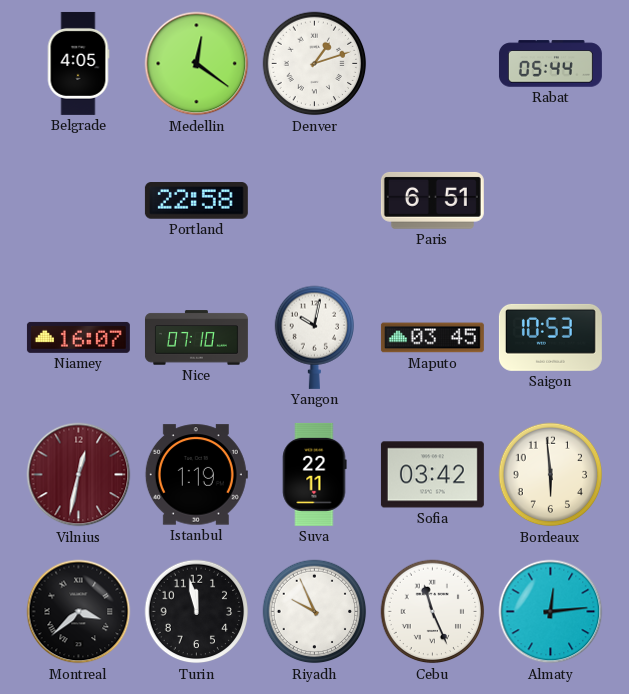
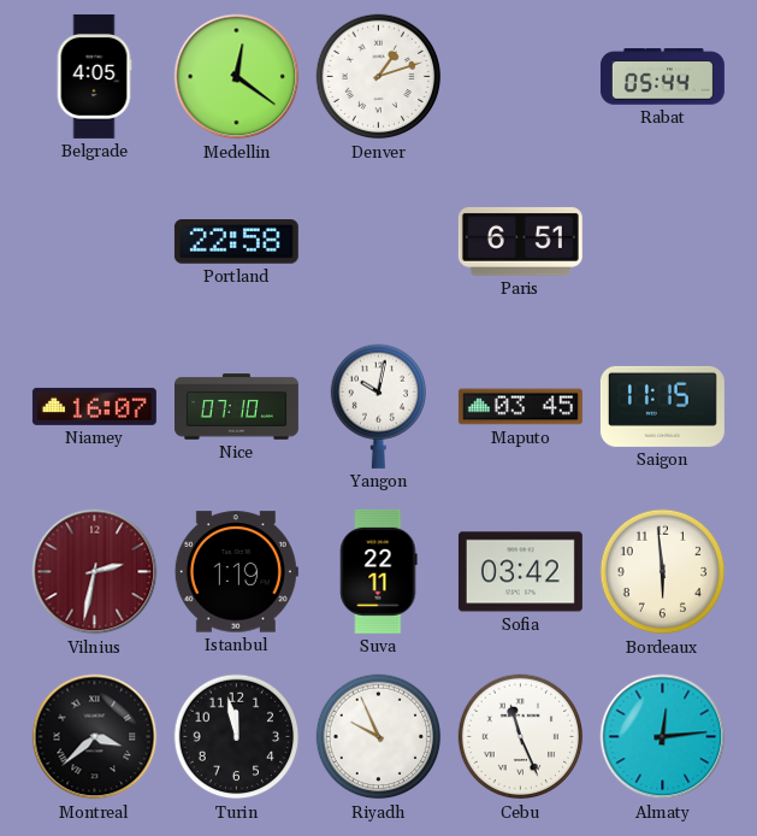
Saigon: 10:53 -> 11:15 (662, 406)
Vilnius: 12:32 -> 2:32 (95, 572)
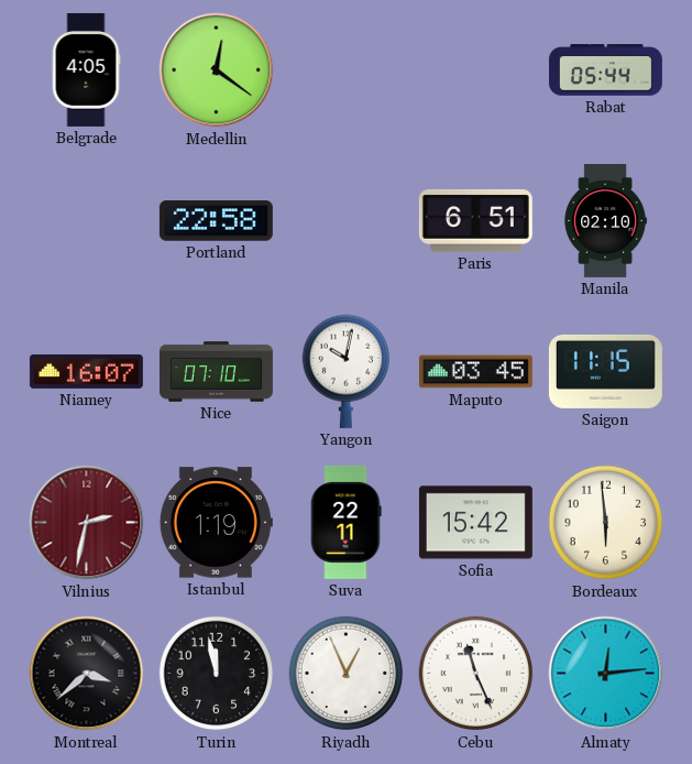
Denver: 1:12 -> none (379, 77)
Manila: none -> 02:10 (605, 220)
Sofia: 03:42 -> 15:42 (475, 523)
Riyadh: 9:56 -> 12:56 (347, 674)
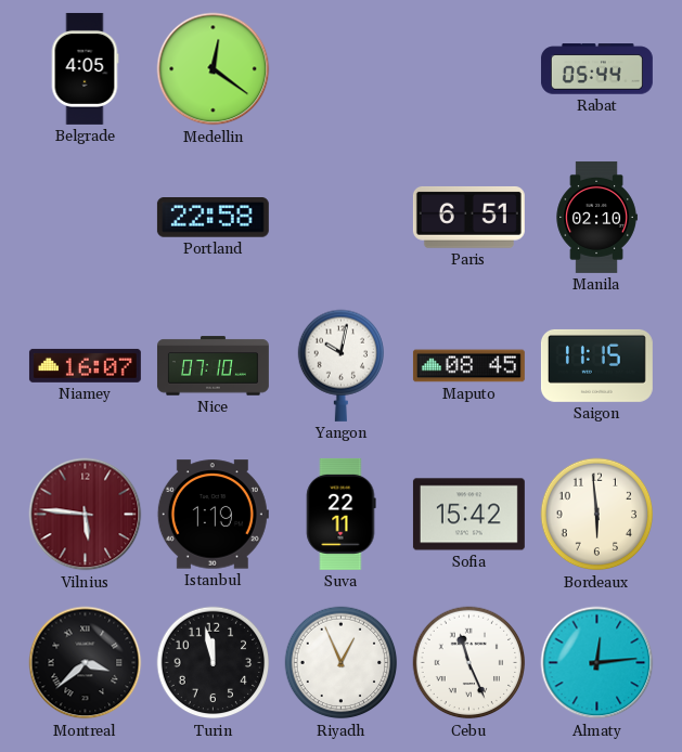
Maputo: 03:45 -> 08:45 (468, 366)
Vilnius: 2:32 -> 5:46 (86, 515)
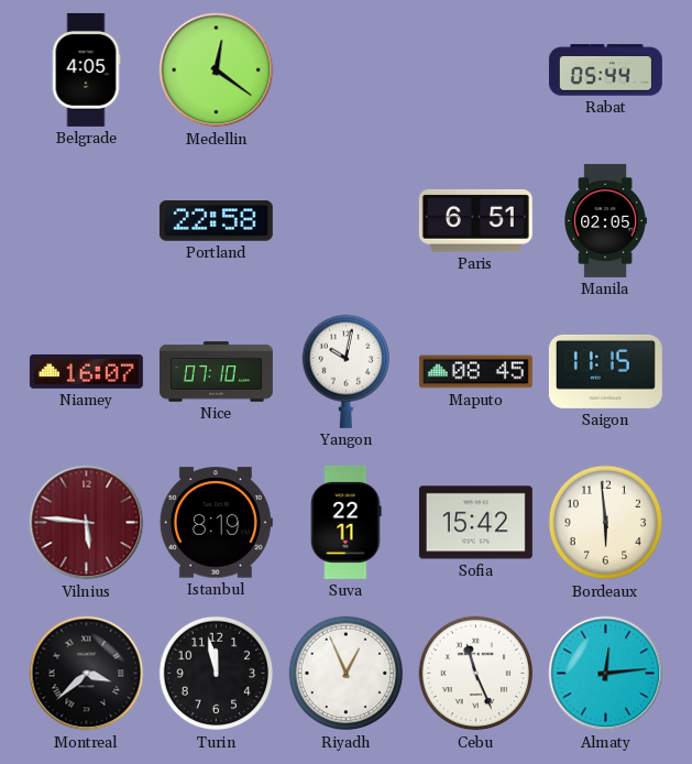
Manila: 02:10 -> 02:05 (605, 220)
Istanbul: 1:19 -> 8:19 (216, 523)
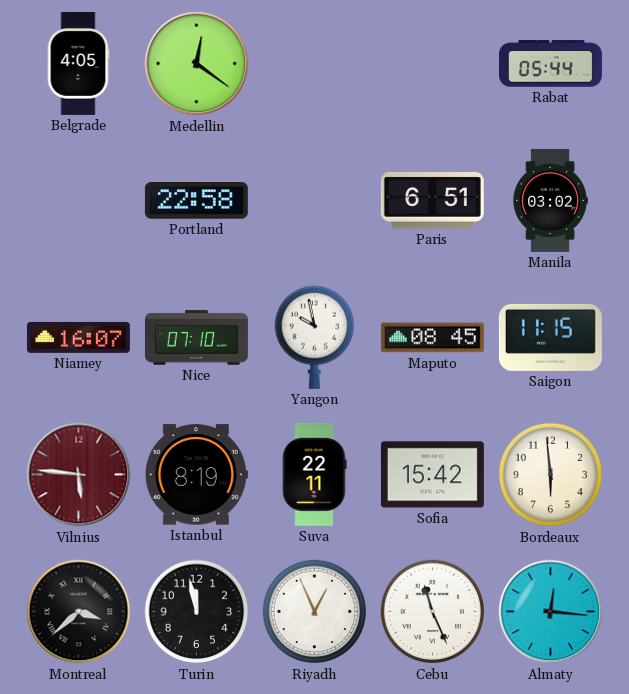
Manila: 02:05 -> 03:02 (550, 200)
Yangon: 10:02 -> 9:58 (314, 337)
Almaty: 12:14 -> 12:16 (551, 612)
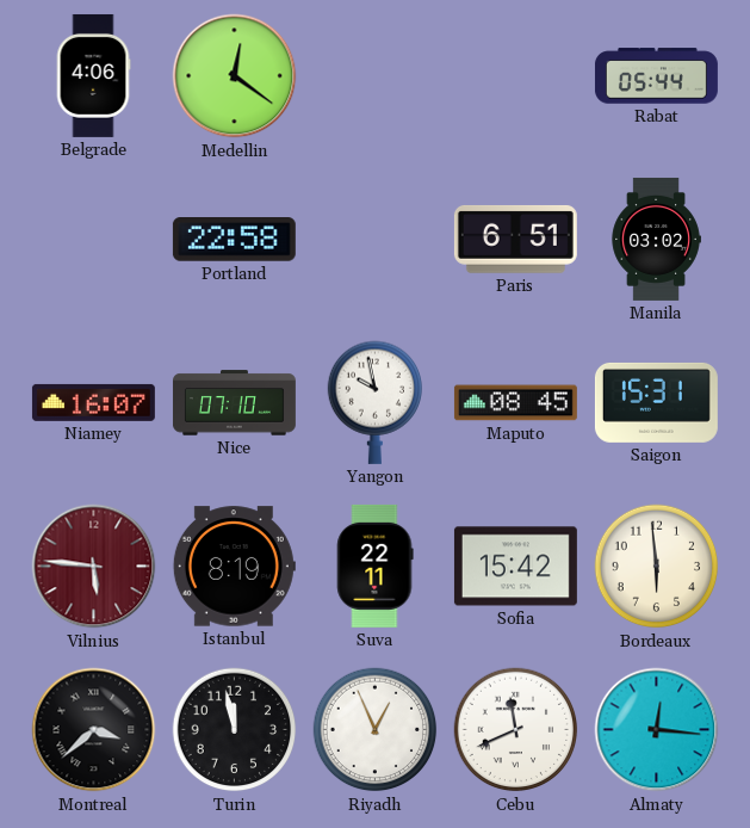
Belgrade: 4:05 -> 4:06 (93, 75)
Saigon: 11:15 -> 15:31 (656, 402)
Cebu: 11:26 -> 11:41 (516, 730)
